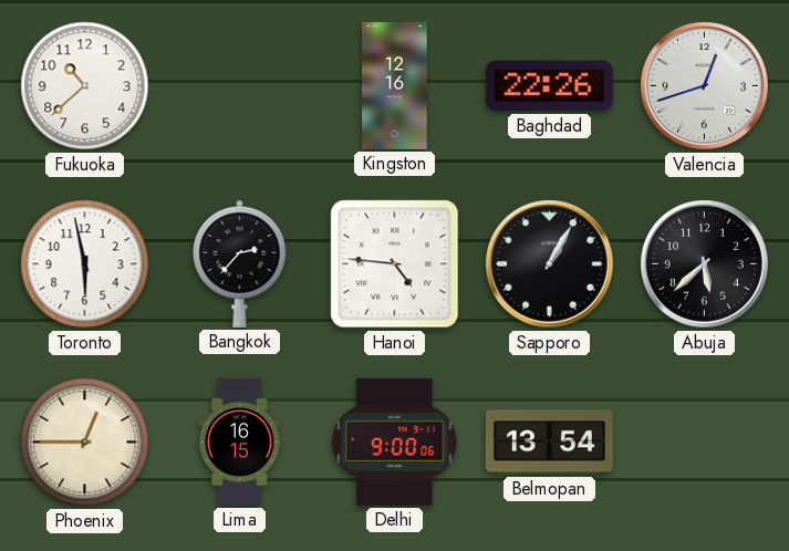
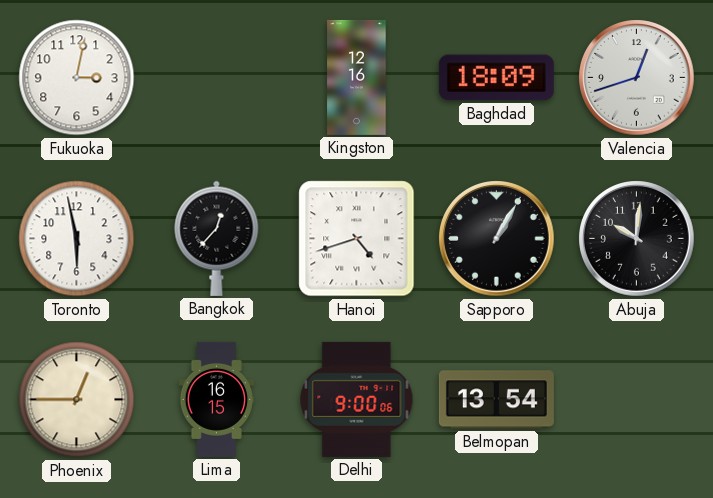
Fukuoka: 10:38 -> 3:02 (77, 78)
Baghdad: 22:26 -> 18:09 (496, 78)
Bangkok: 2:37 -> 12:37 (217, 238)
Hanoi: 4:46 -> 4:42 (357, 239)
Abuja: 5:38 -> 10:01 (637, 239)
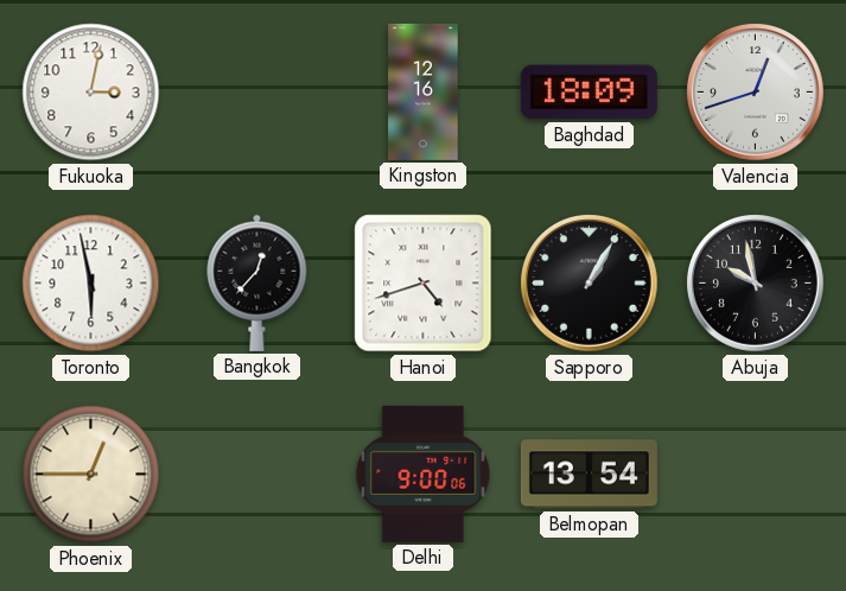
Abuja: 10:01 -> 9:58 (756, 284)
Lima: 16:15 -> none (216, 399)
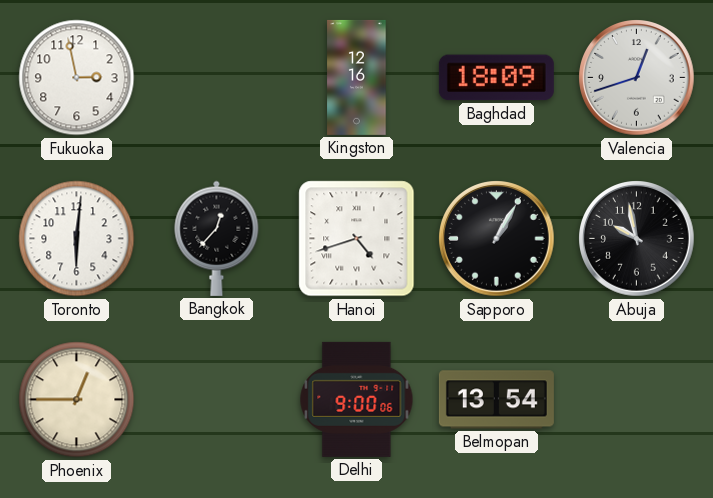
Fukuoka: 3:02 -> 2:58 (77, 78)
Toronto: 5:58 -> 6:01 (77, 239)
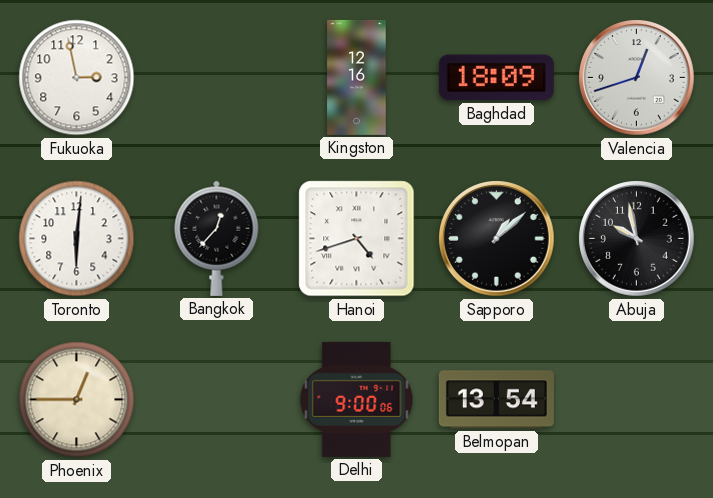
Sapporo: 1:05 -> 1:08 (497, 239)
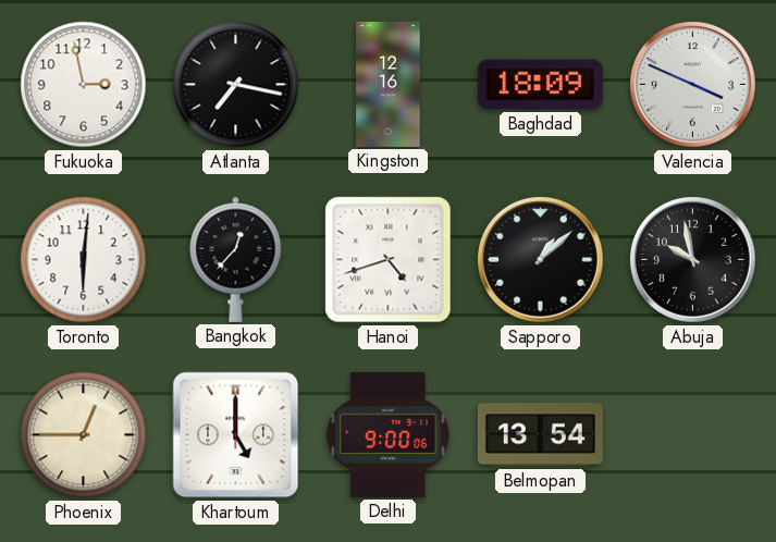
Atlanta: none -> 7:17 (236, 85)
Valencia: 12:42 -> 3:49 (693, 85)
Khartoum: none -> 5:00 (236, 435)
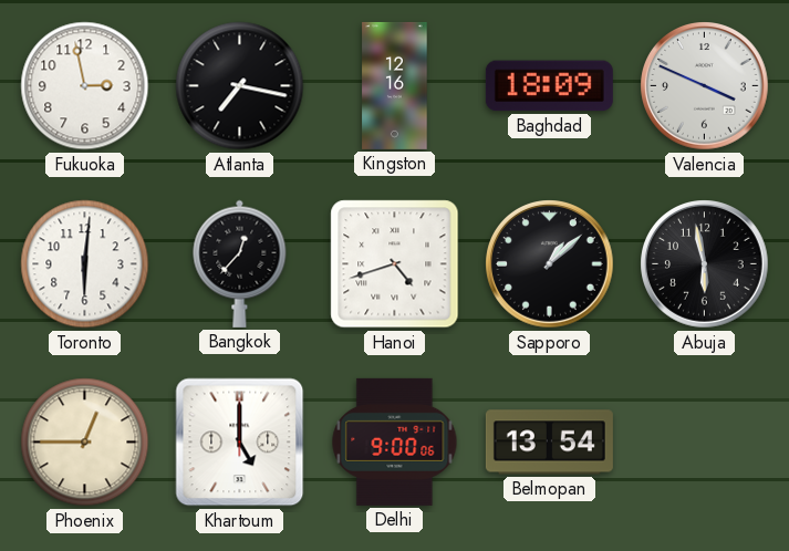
Abuja: 9:58 -> 5:58 (705, 264)
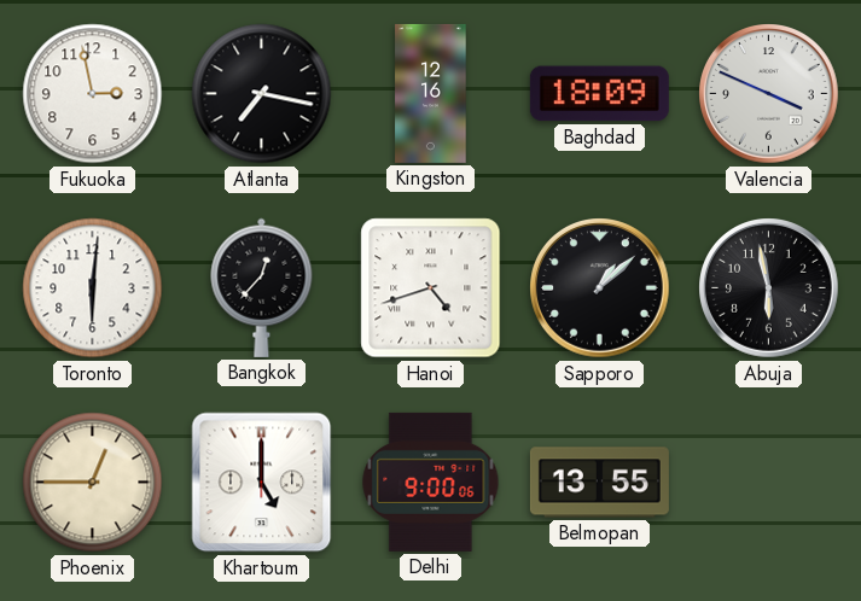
Belmopan: 13:54 -> 13:55 (599, 483)
